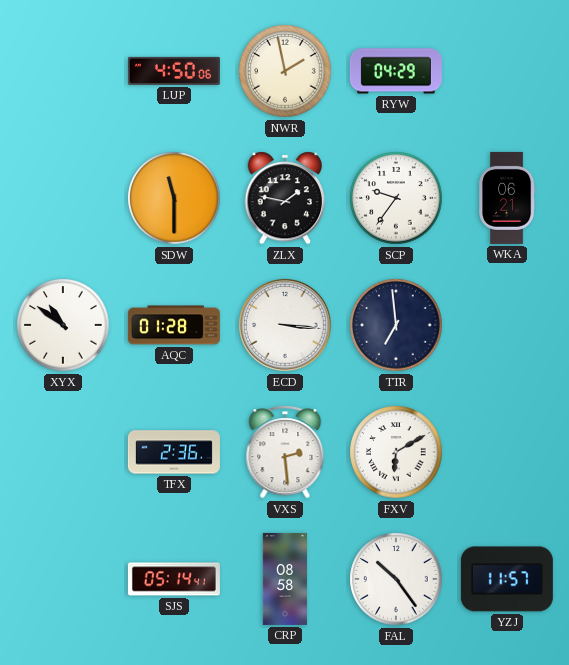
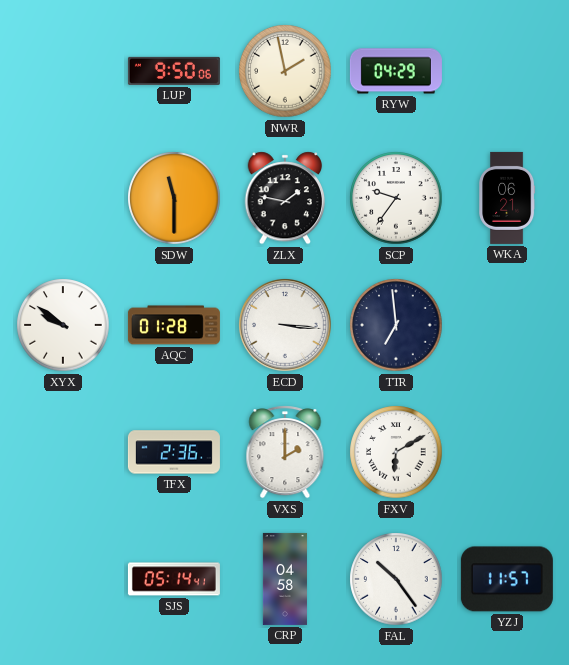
LUP: 4:50 -> 9:50 (174, 71)
XYX: 10:51 -> 9:51 (63, 325)
VXS: 2:29 -> 2:00 (285, 452)
CRP: 08:58 -> 04:58 (285, 579)
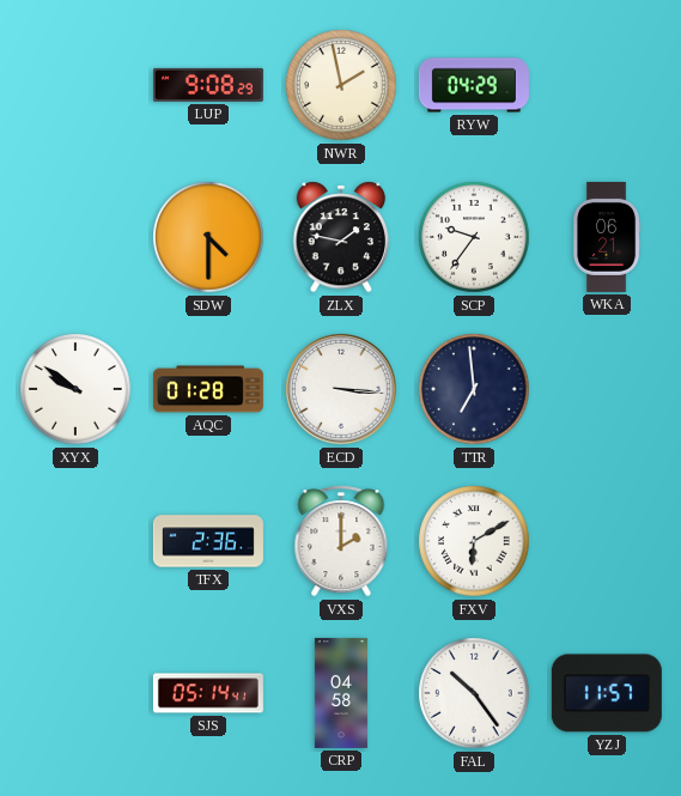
LUP: 9:50 -> 9:08 (208, 85)
SDW: 11:30 -> 4:30 (208, 237)
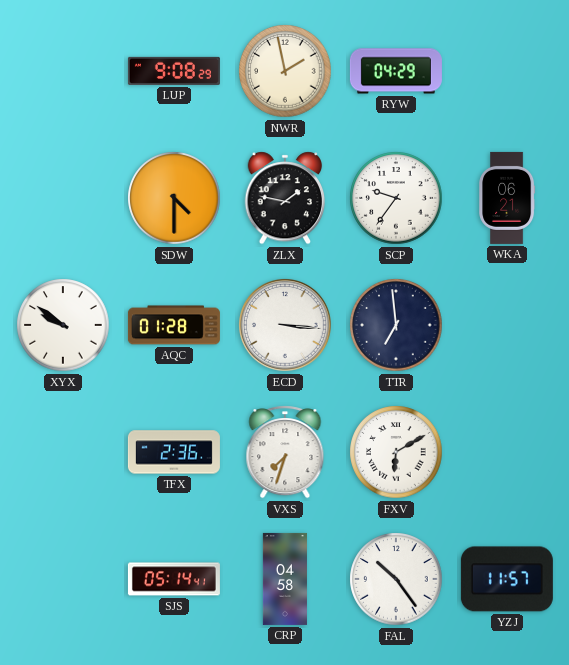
VXS: 2:00 -> 7:33 (285, 452)
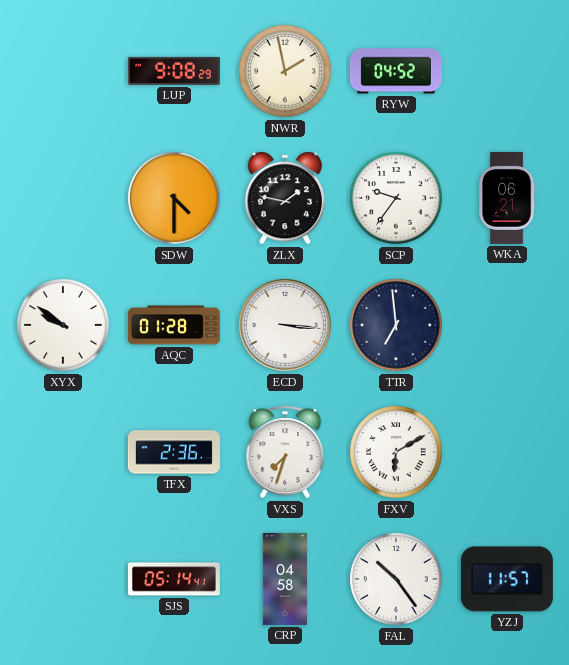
RYW: 04:29 -> 04:52 (396, 71)
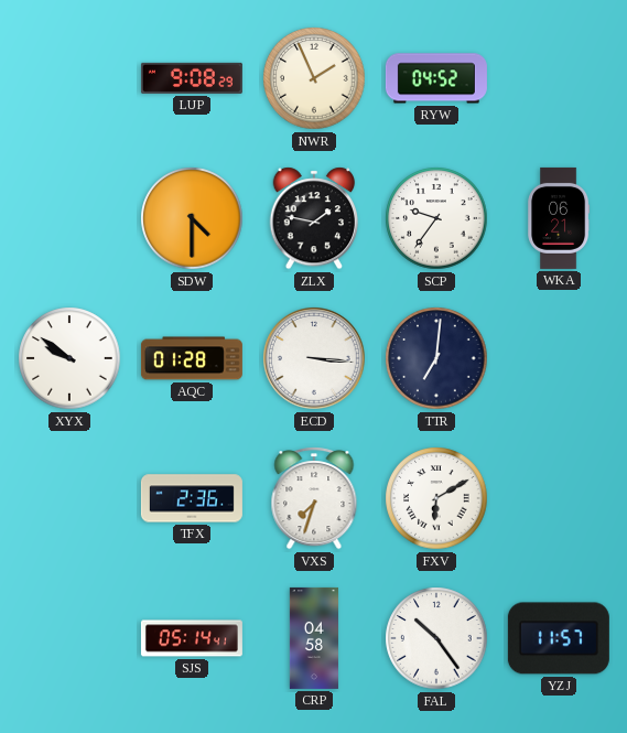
NWR: 1:58 -> 1:56 (314, 78)
TTR: 6:59 -> 7:01 (436, 358)
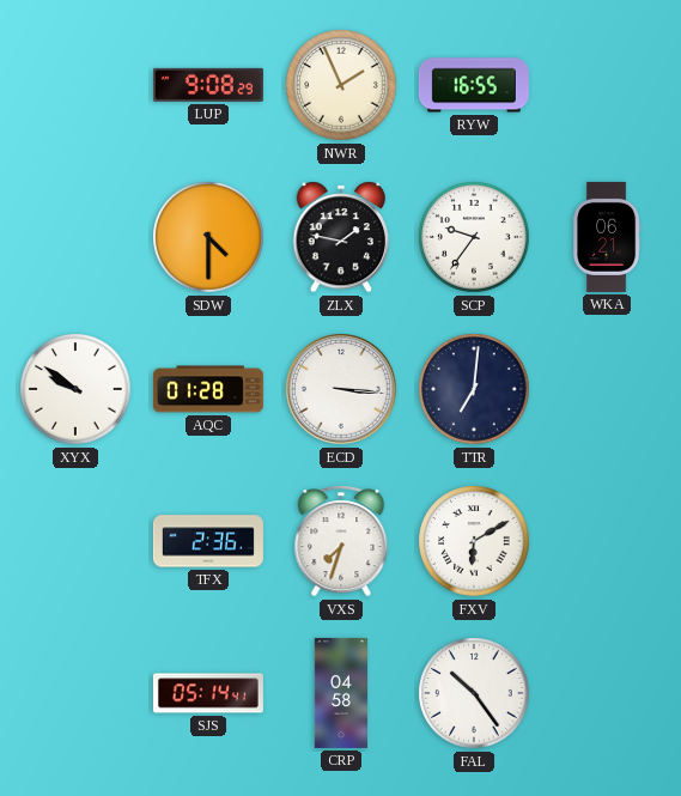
RYW: 04:52 -> 16:55 (474, 85)
YZJ: 11:57 -> none (559, 638)
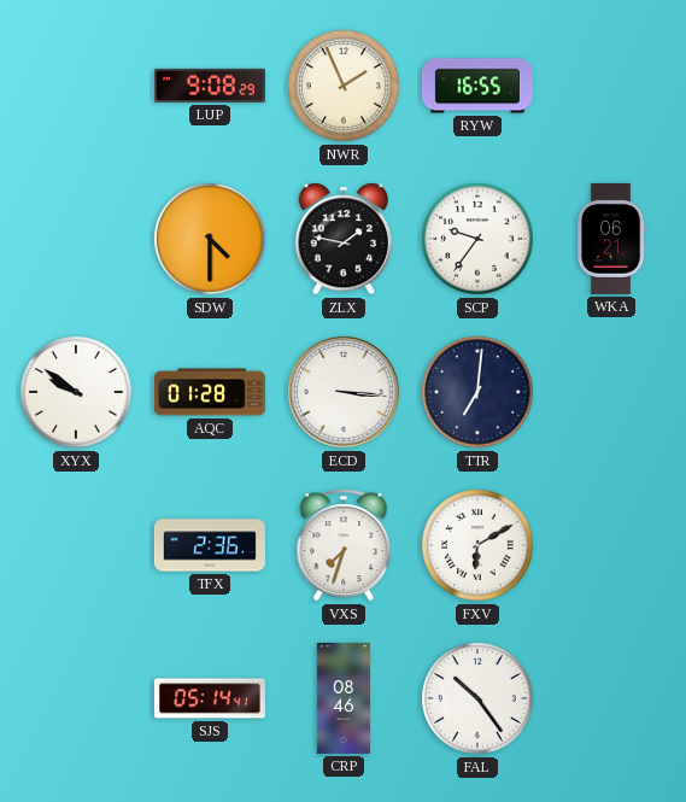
CRP: 04:58 -> 08:46 (344, 698)
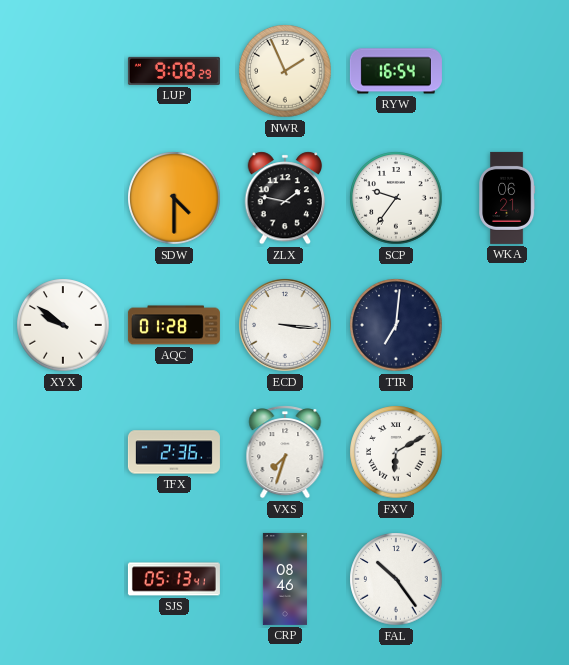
RYW: 16:55 -> 16:54 (396, 71)
SJS: 05:14 -> 05:13 (174, 579)
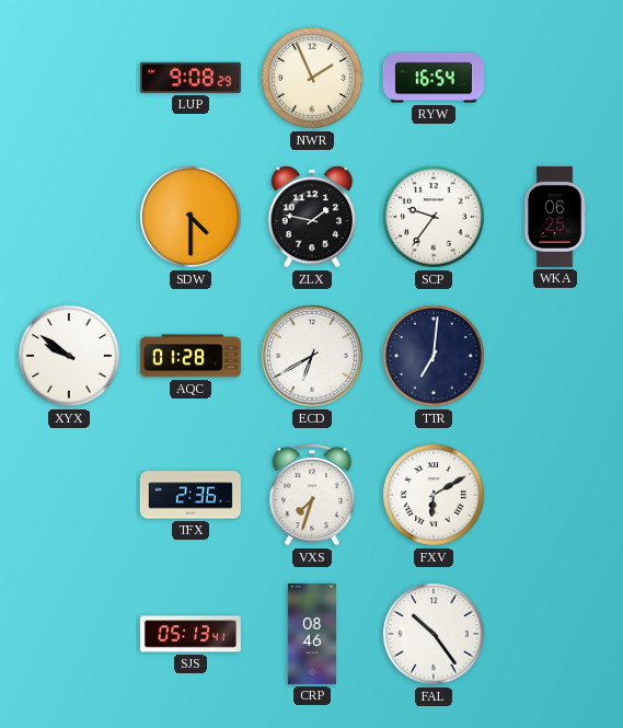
WKA: 06:21 -> 06:25 (555, 217)
ECD: 3:16 -> 6:40 (313, 357)
